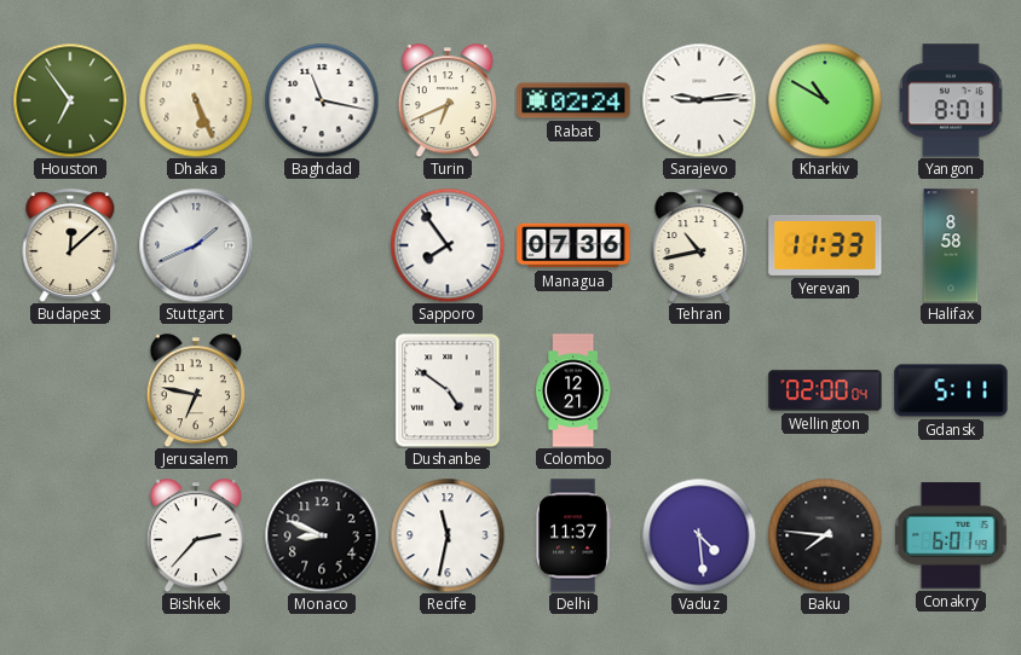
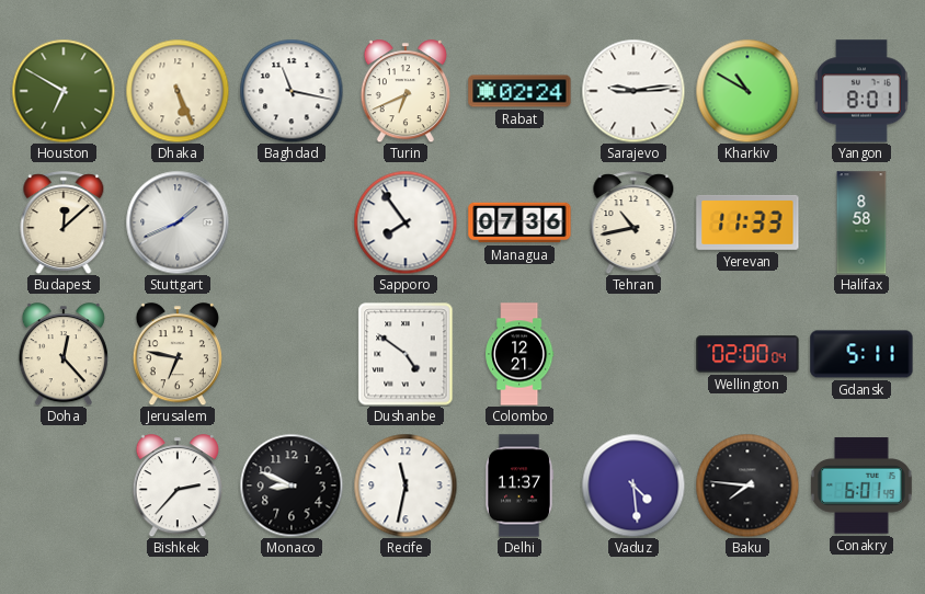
Houston: 6:54 -> 6:50 (64, 91)
Doha: none -> 12:23 (64, 354)
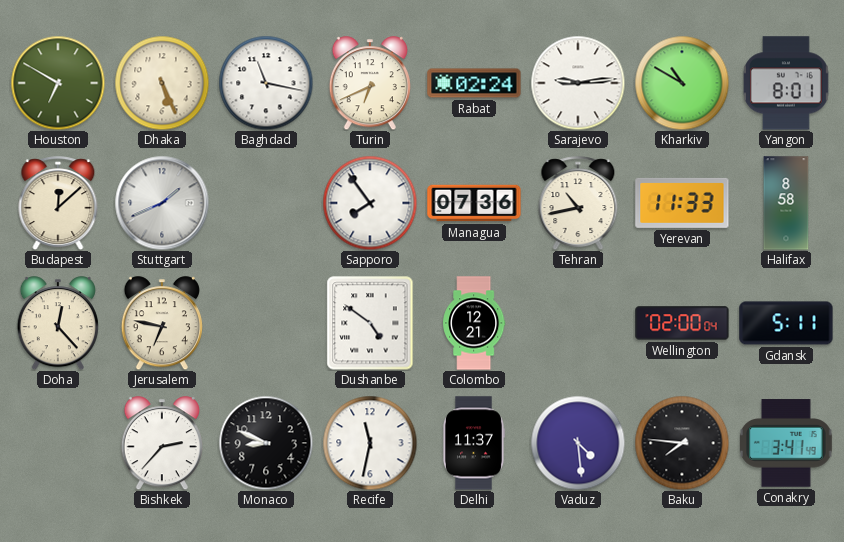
Conakry: 6:01 -> 3:41 (786, 443)
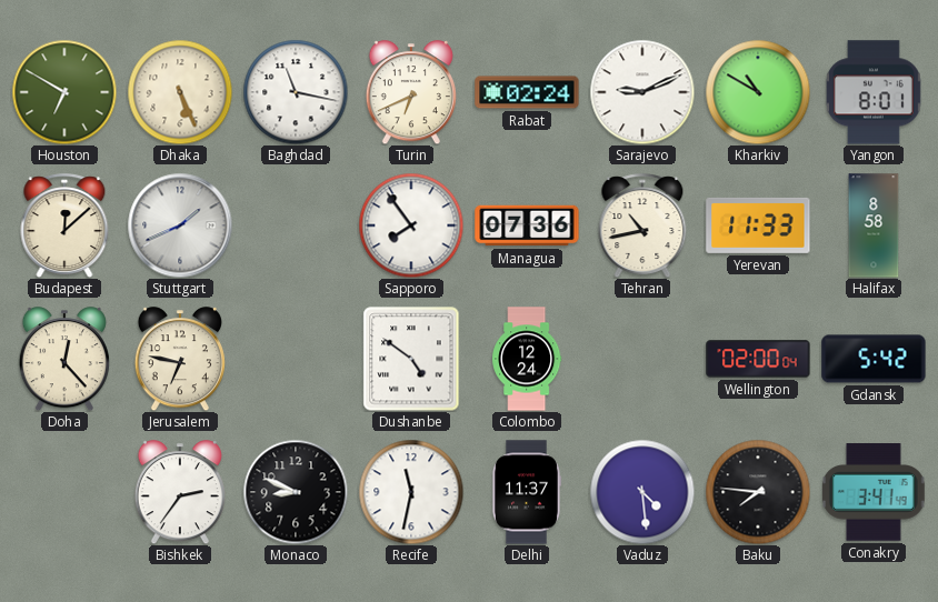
Sarajevo: 9:14 -> 9:11 (642, 92)
Colombo: 12:21 -> 12:24 (527, 359)
Gdansk: 5:11 -> 5:42 (874, 359)
Bishkek: 2:37 -> 2:36 (180, 492)
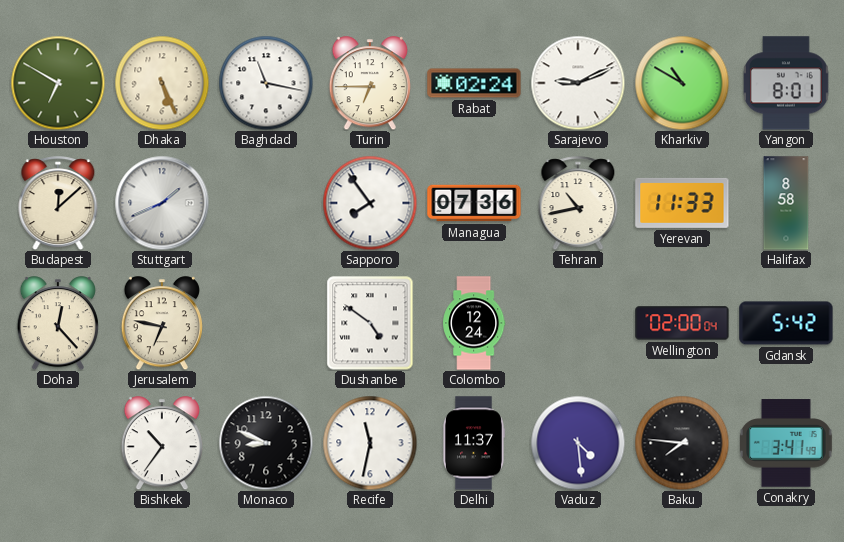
Turin: 6:41 -> 6:45 (370, 83)
Bishkek: 2:36 -> 10:36 (162, 443)
